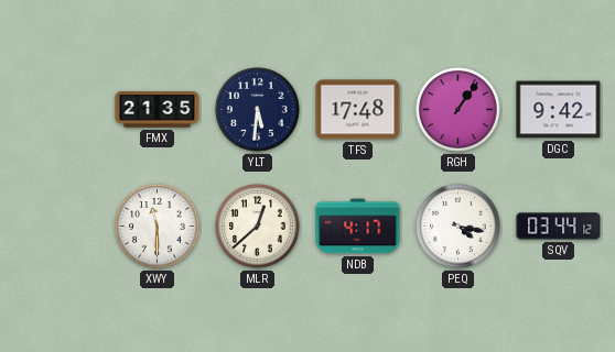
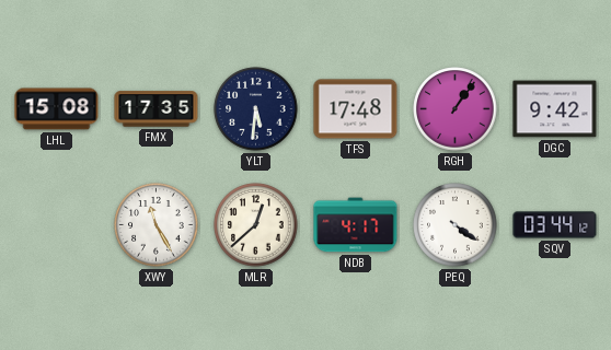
LHL: none -> 15:08 (57, 109)
FMX: 21:35 -> 17:35 (157, 109)
XWY: 11:30 -> 11:25 (157, 225)
PEQ: 4:17 -> 4:21 (456, 225)
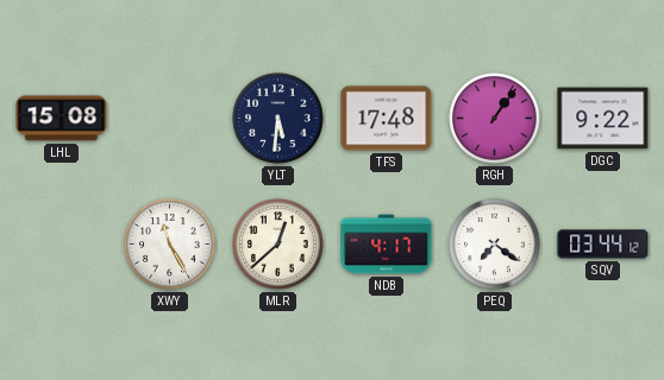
FMX: 17:35 -> none (157, 109)
DGC: 9:42 -> 9:22 (603, 119)
PEQ: 4:21 -> 7:21 (495, 245)
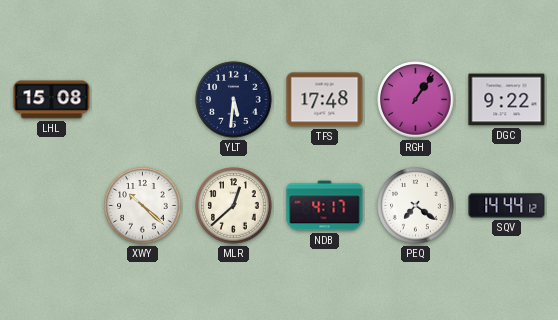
XWY: 11:25 -> 10:22 (143, 206)
SQV: 03:44 -> 14:44 (507, 206)
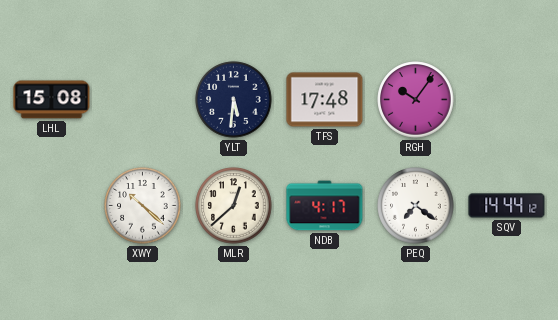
RGH: 1:06 -> 10:06 (416, 100)
DGC: 9:22 -> none (507, 100)
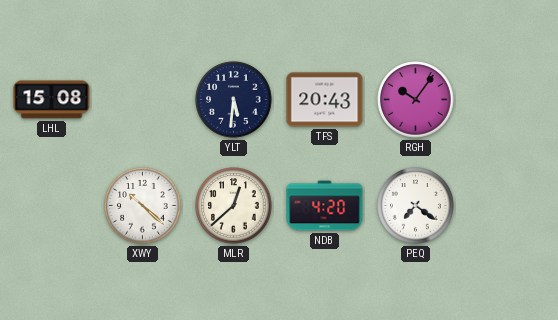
TFS: 17:48 -> 20:43 (325, 100)
NDB: 4:17 -> 4:20 (325, 206)
SQV: 14:44 -> none (507, 206)
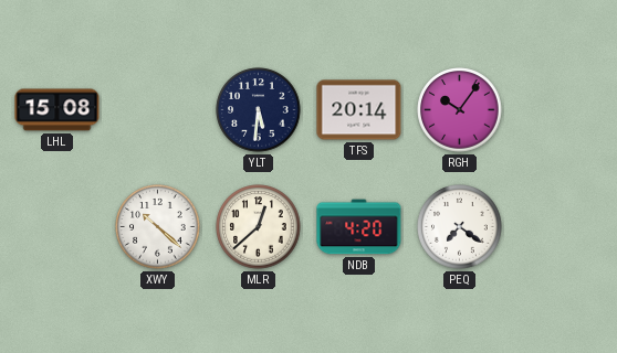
TFS: 20:43 -> 20:14 (359, 110)
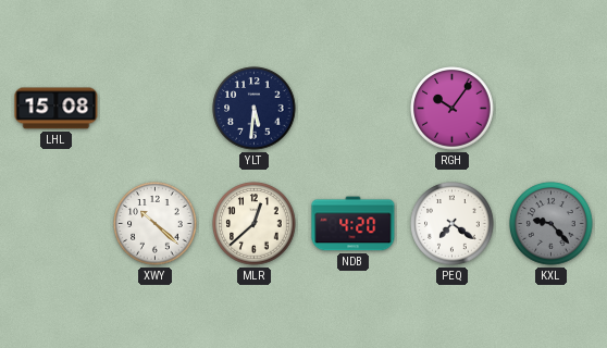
TFS: 20:14 -> none (359, 110)
KXL: none -> 9:23 (552, 224)
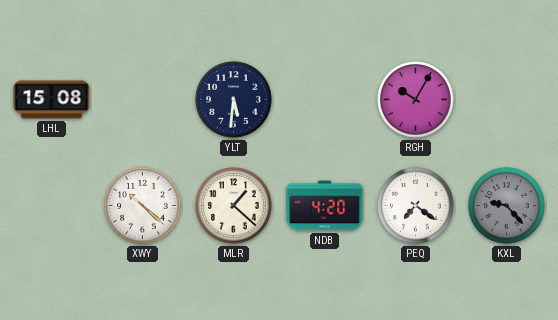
RGH: 10:06 -> 10:05 (416, 100)
MLR: 12:38 -> 1:22 (234, 206)
